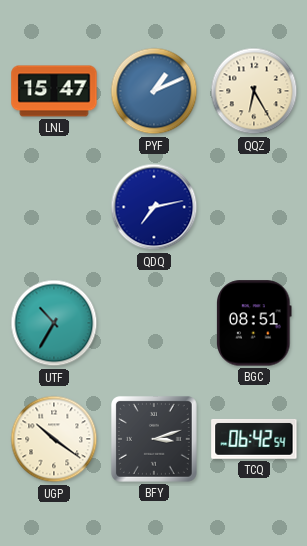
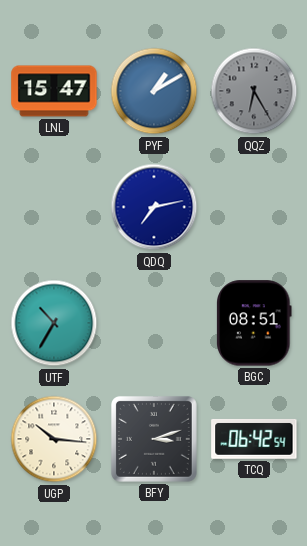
PYF: 1:11 -> 1:10 (154, 91)
QQZ dial: cream -> grey (254, 91)
UGP: 10:21 -> 10:16 (54, 439)
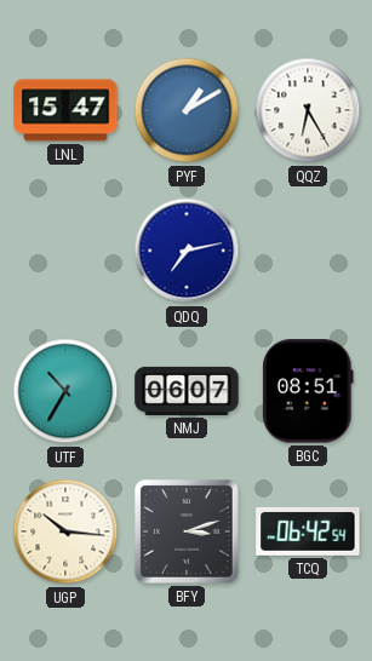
QQZ dial: grey -> white (308, 110)
NMJ: none -> 06:07 (187, 391)
